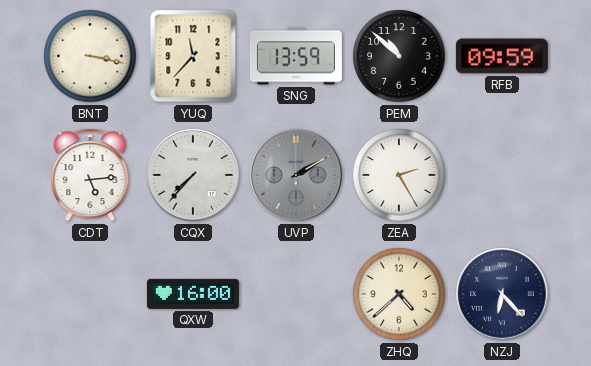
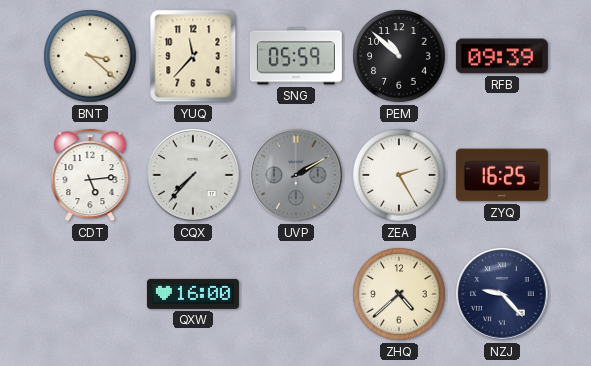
BNT: 3:17 -> 3:22 (90, 56)
SNG: 13:59 -> 05:59 (296, 56)
RFB: 09:59 -> 09:39 (502, 56)
ZYQ: none -> 16:25 (502, 175)
NZJ: 6:23 -> 9:23 (502, 294)
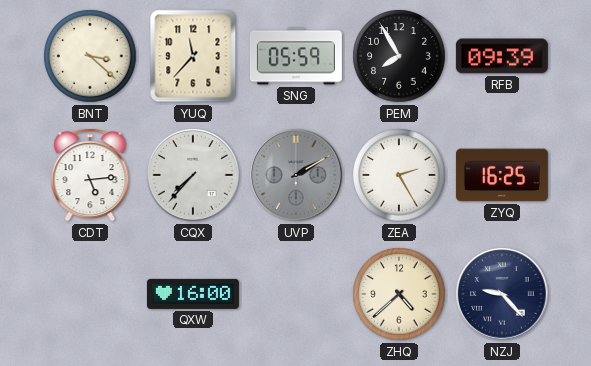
PEM: 10:52 -> 7:55 (399, 56)
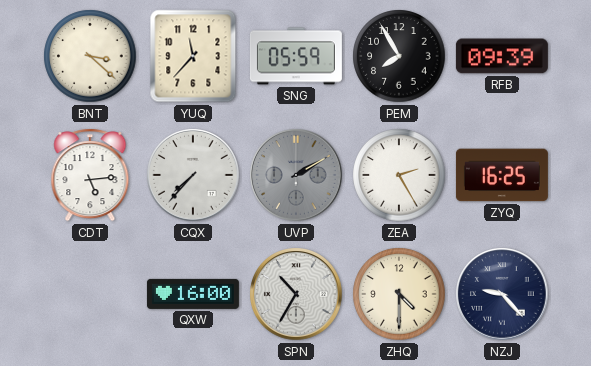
SPN: none -> 10:35 (296, 294)
ZHQ: 4:38 -> 4:30 (399, 294)
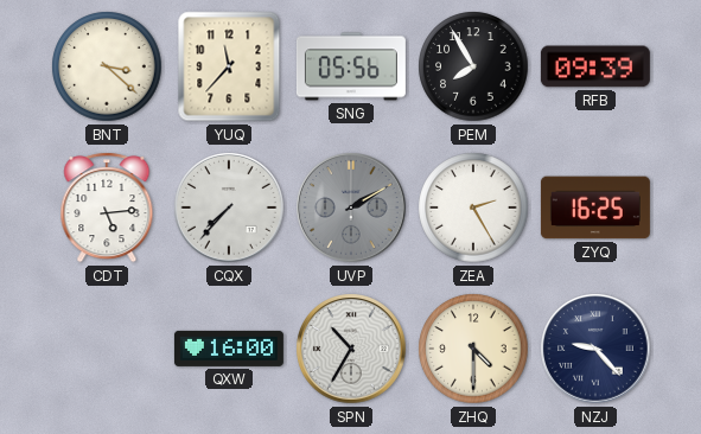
SNG: 05:59 -> 05:56 (351, 66)
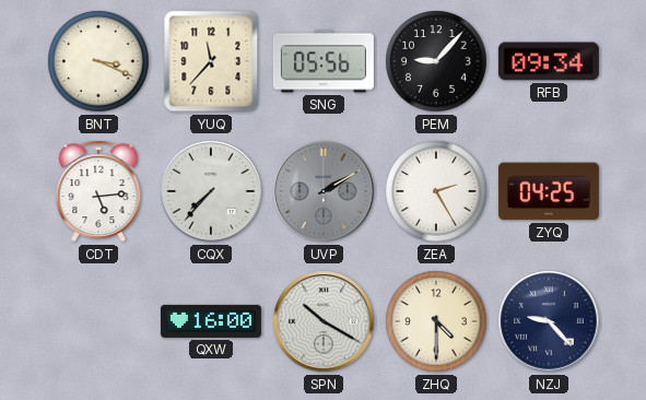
BNT: 3:22 -> 3:19 (98, 61)
PEM: 7:55 -> 9:07 (436, 61)
RFB: 09:39 -> 09:34 (549, 61)
ZYQ: 16:25 -> 04:25 (549, 191)
SPN: 10:35 -> 10:20 (324, 321)
